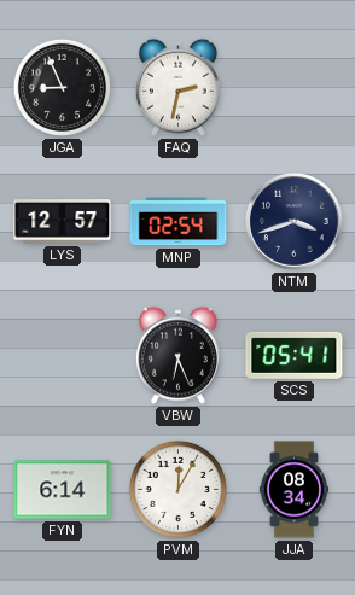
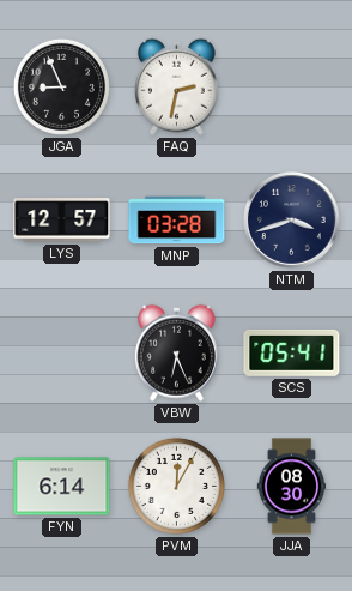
MNP: 02:54 -> 03:28 (177, 221)
JJA: 08:34 -> 08:30 (292, 487)
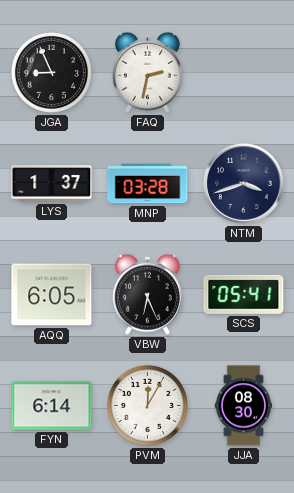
LYS: 12:57 -> 1:37 (52, 184)
AQQ: none -> 6:05 (52, 295)
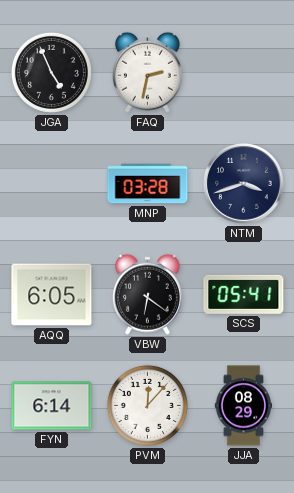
JGA: 8:56 -> 4:56 (51, 72)
LYS: 1:37 -> none (52, 184)
VBW: 6:26 -> 6:21 (147, 294)
PVM: 12:05 -> 12:07 (147, 405)
JJA: 08:30 -> 08:29 (244, 406)
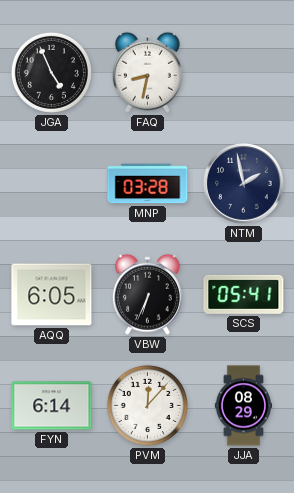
FAQ: 2:32 -> 8:32 (147, 72)
NTM: 3:42 -> 1:58 (243, 183)
VBW: 6:21 -> 6:34 (147, 294)
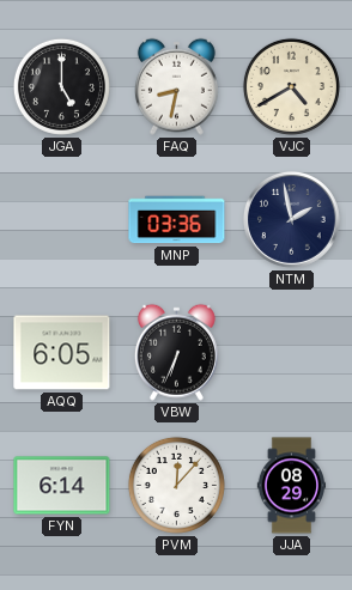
JGA: 4:56 -> 5:00 (61, 86)
VJC: none -> 4:40 (291, 86)
MNP: 03:28 -> 03:36 (177, 220)
SCS: 05:41 -> none (244, 294)
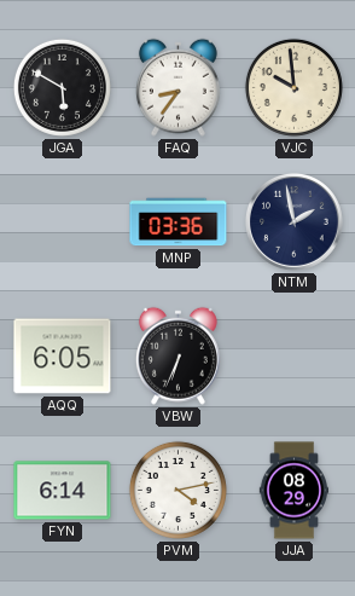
JGA: 5:00 -> 5:50 (62, 87)
FAQ: 8:32 -> 8:36 (177, 87)
VJC: 4:40 -> 9:59 (293, 87)
PVM: 12:07 -> 4:13 (177, 490)
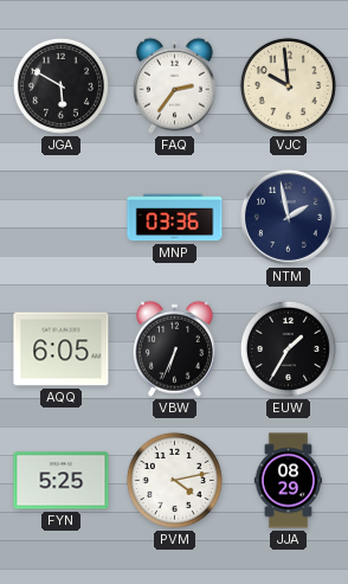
FAQ: 8:36 -> 2:36 (174, 85)
EUW: none -> 1:35 (288, 348)
FYN: 6:14 -> 5:25 (62, 481)
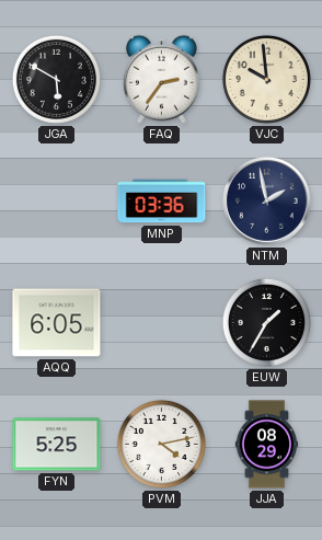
VBW: 6:34 -> none (174, 348)
